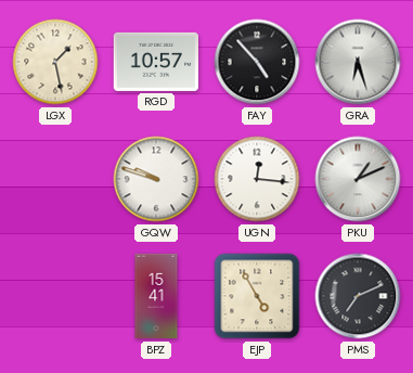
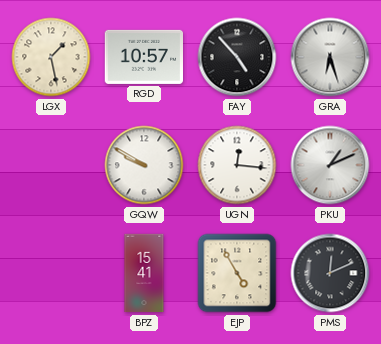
GQW: 9:48 -> 9:50 (144, 165)
PMS: 7:11 -> 12:11 (330, 273)
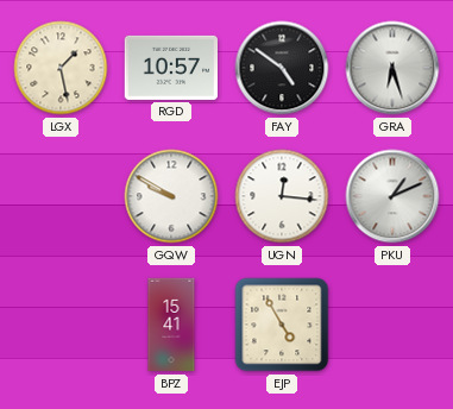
FAY: 4:53 -> 4:51 (282, 68)
PMS: 12:11 -> none (330, 273)
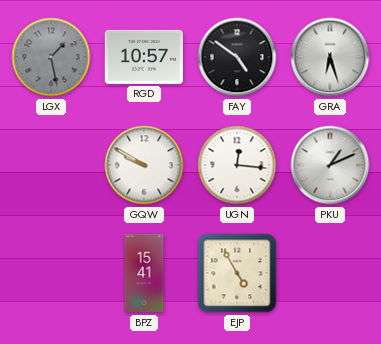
LGX dial: cream -> grey (51, 57)
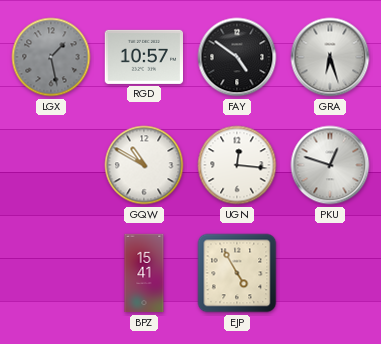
GQW: 9:50 -> 10:50 (144, 165)
PKU: 1:11 -> 12:48 (330, 165)
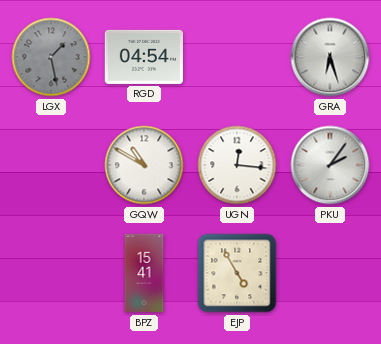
RGD: 10:57 -> 04:54 (143, 57)
FAY: 4:51 -> none (237, 57)
PKU: 12:48 -> 2:06 (330, 165)
